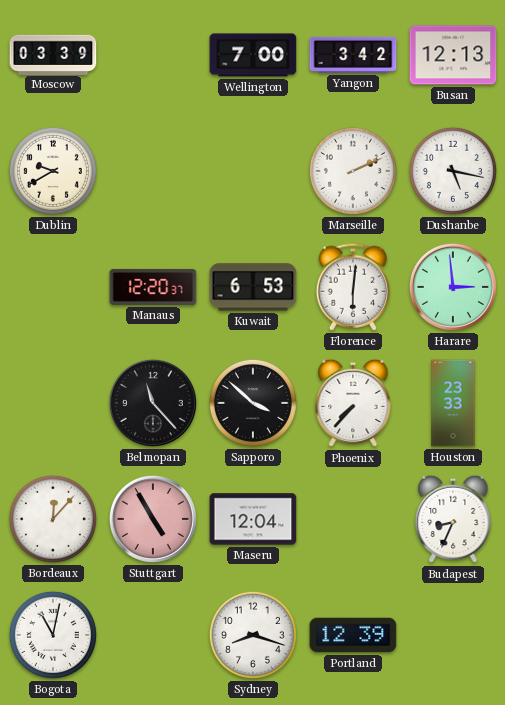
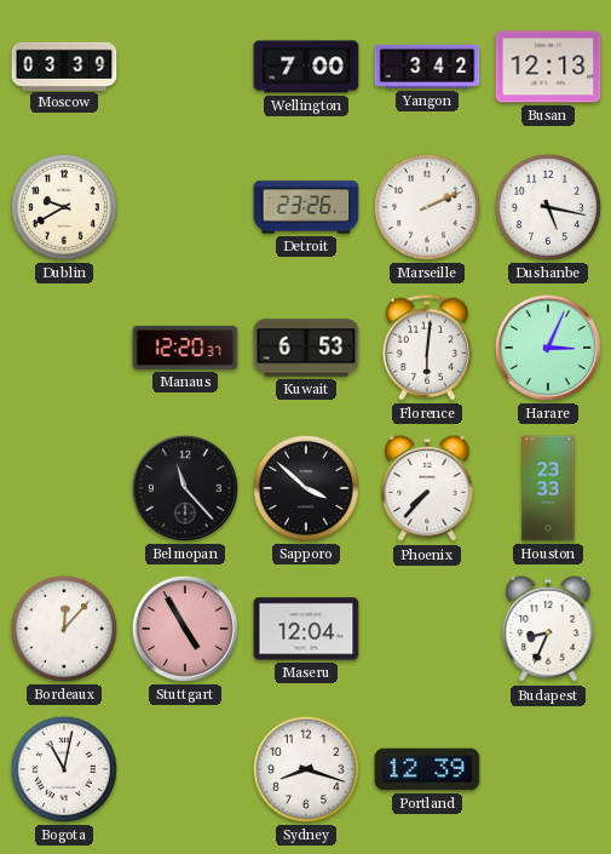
Detroit: none -> 23:26 (306, 207)
Harare: 2:59 -> 3:04 (548, 348)
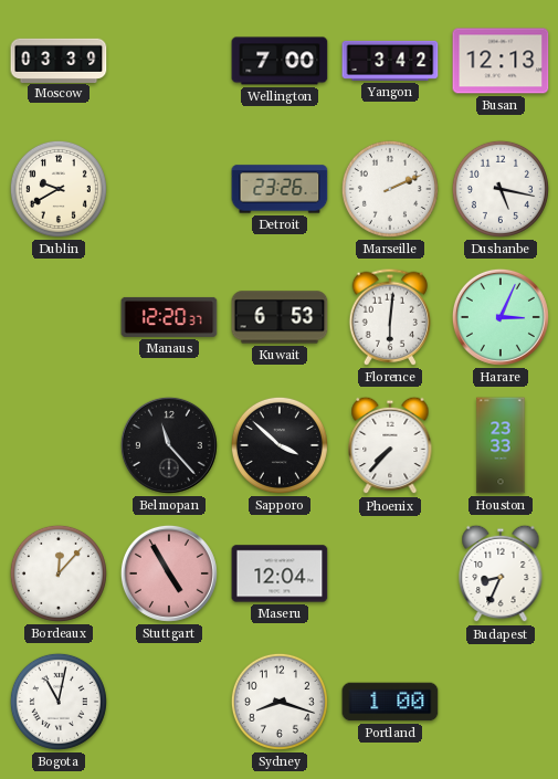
Portland: 12:39 -> 1:00 (390, 702)
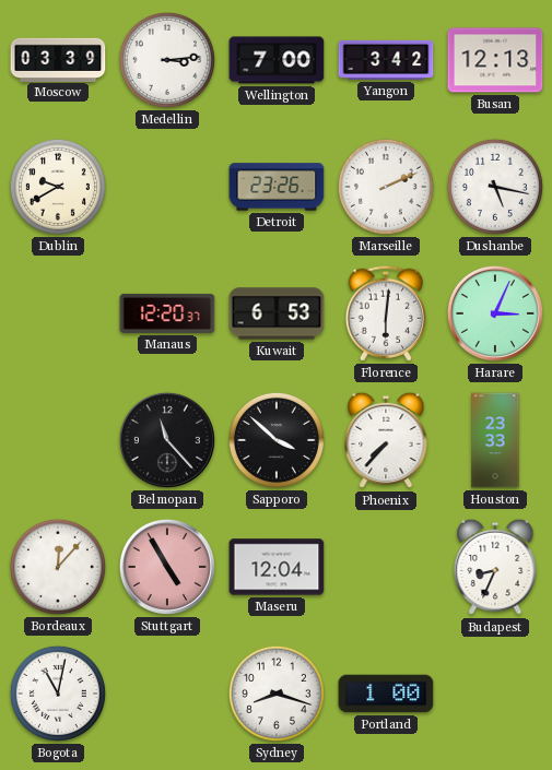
Medellin: none -> 3:14 (167, 60)
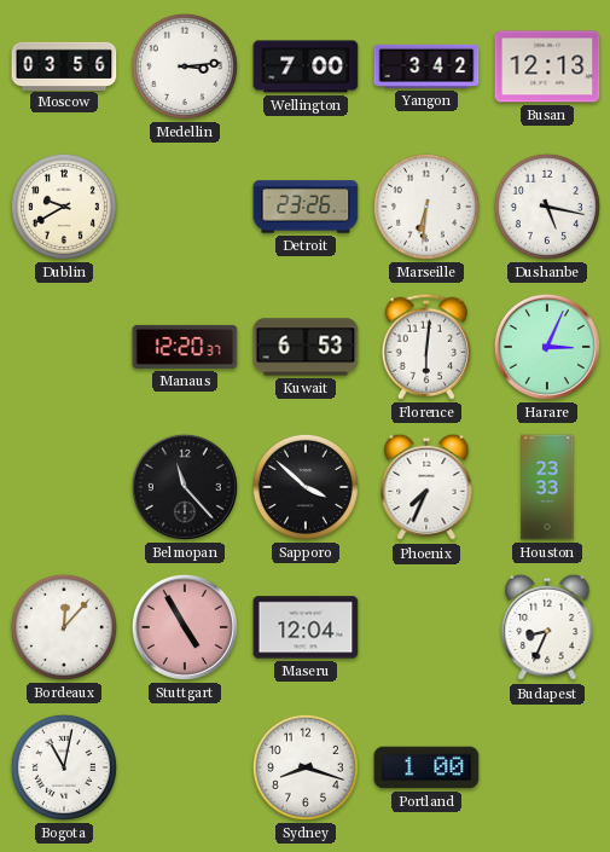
Moscow: 03:39 -> 03:56 (64, 65)
Marseille: 2:11 -> 6:31 (426, 207)
Phoenix: 7:37 -> 7:34 (426, 487)
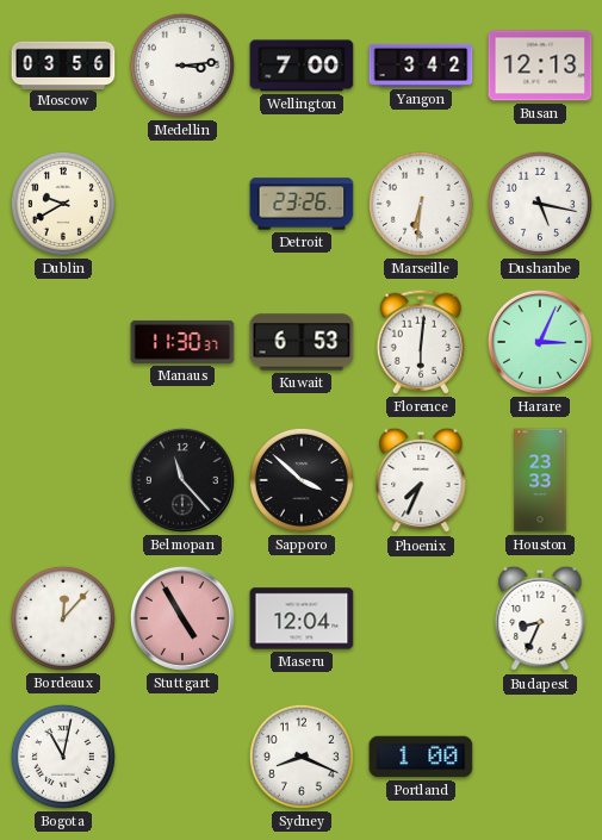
Manaus: 12:20 -> 11:30 (182, 342)
Sydney: 8:18 -> 8:19 (302, 757)
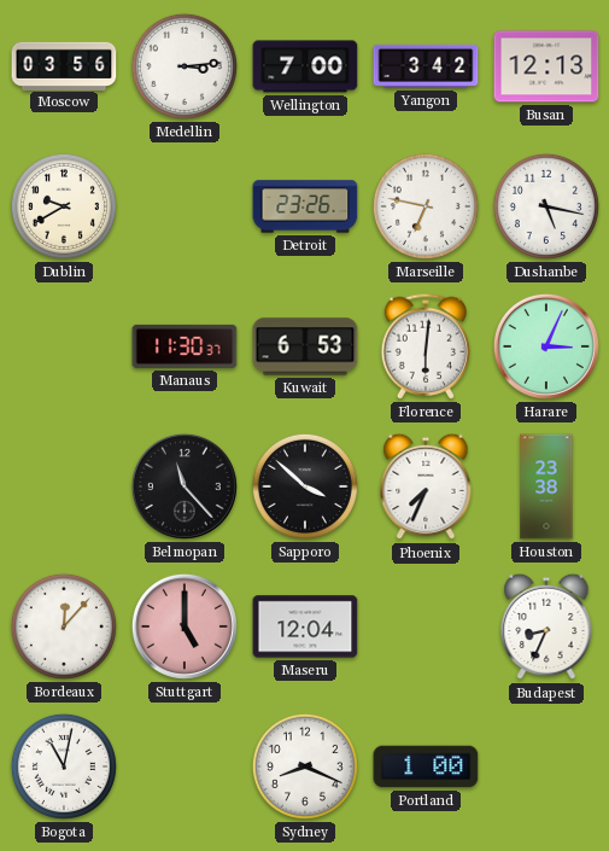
Marseille: 6:31 -> 6:47 (426, 206)
Houston: 23:33 -> 23:38 (546, 486)
Stuttgart: 4:55 -> 5:00 (185, 626)
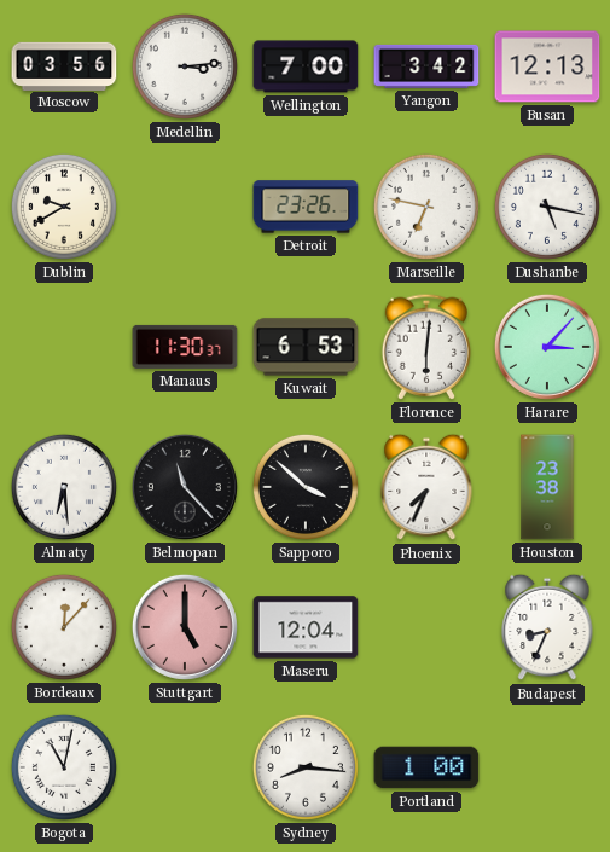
Harare: 3:04 -> 3:07 (547, 347)
Almaty: none -> 6:29 (64, 487)
Sydney: 8:19 -> 8:16 (306, 767)
